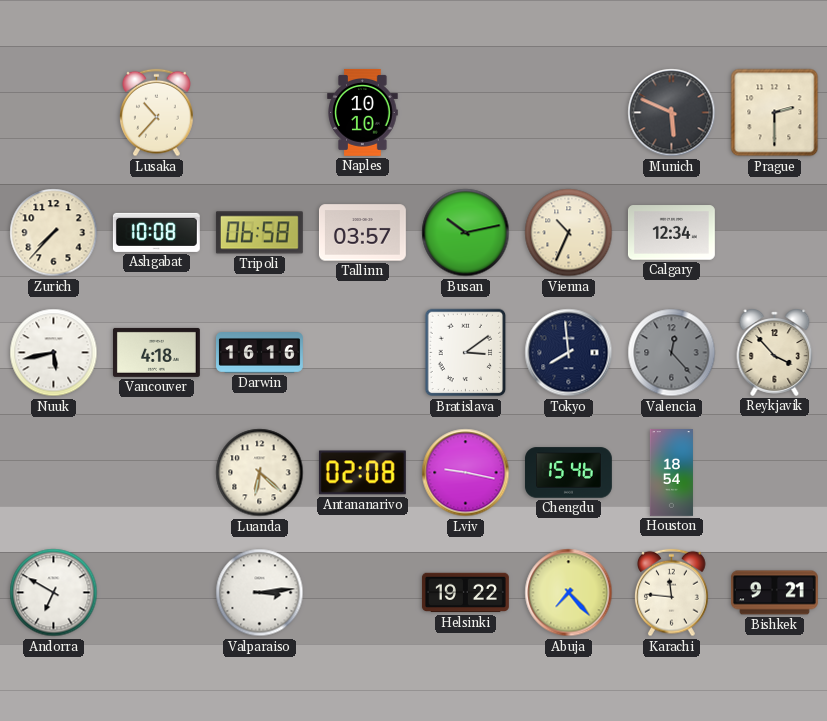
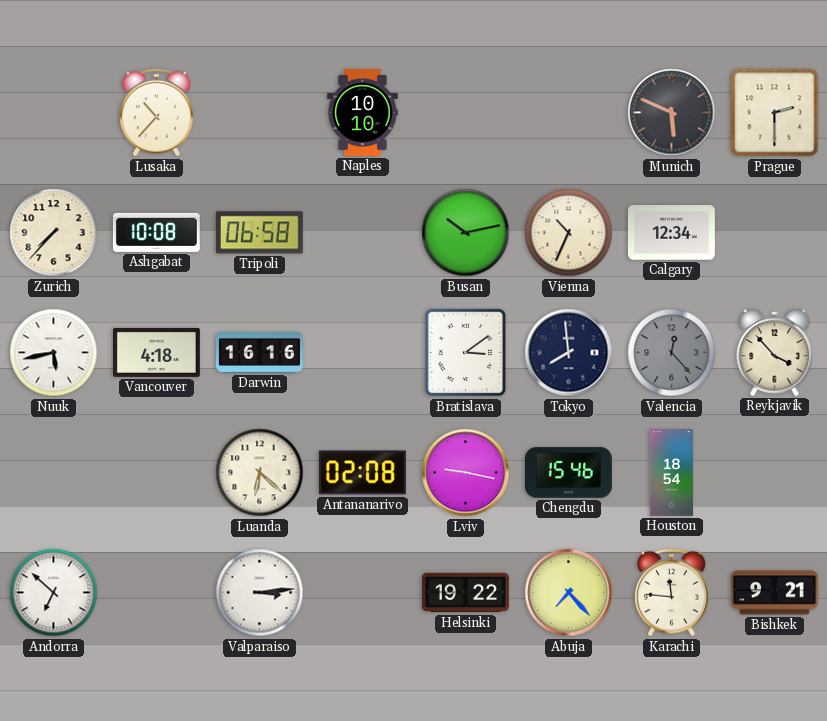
Tallinn: 03:57 -> none (362, 233)
Andorra: 6:50 -> 6:52 (54, 593)
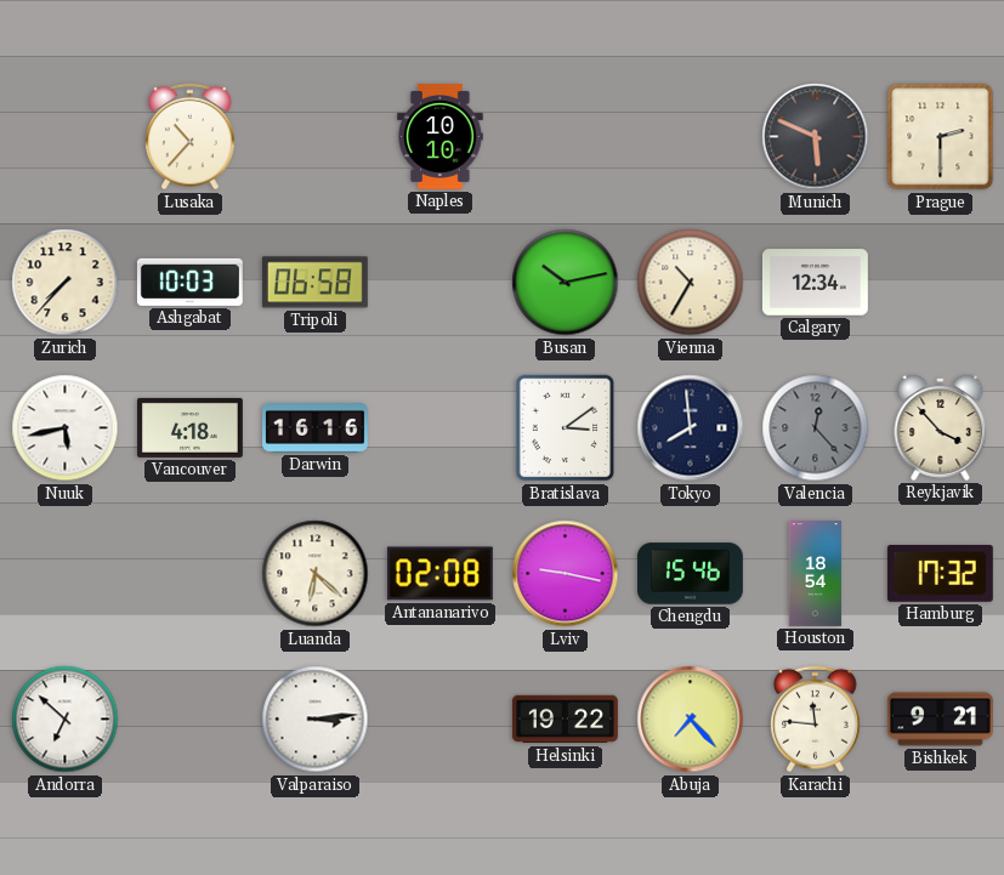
Ashgabat: 10:08 -> 10:03 (189, 282)
Vienna: 10:34 -> 10:35 (691, 283)
Hamburg: none -> 17:32 (940, 574)
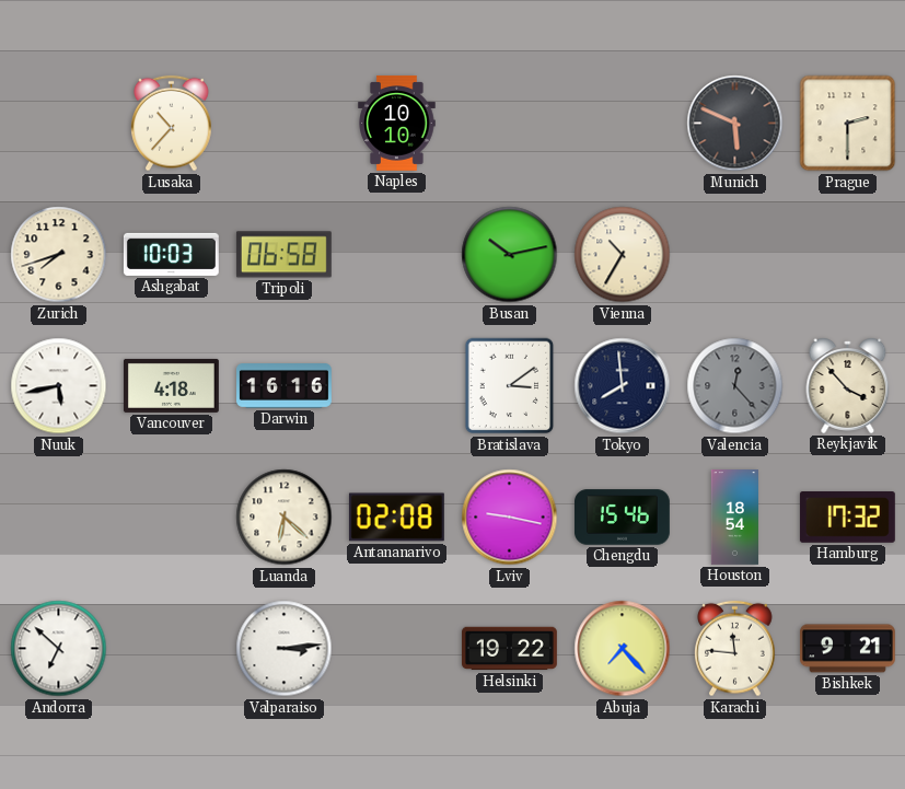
Zurich: 7:37 -> 7:42 (59, 255)
Calgary: 12:34 -> none (815, 283)
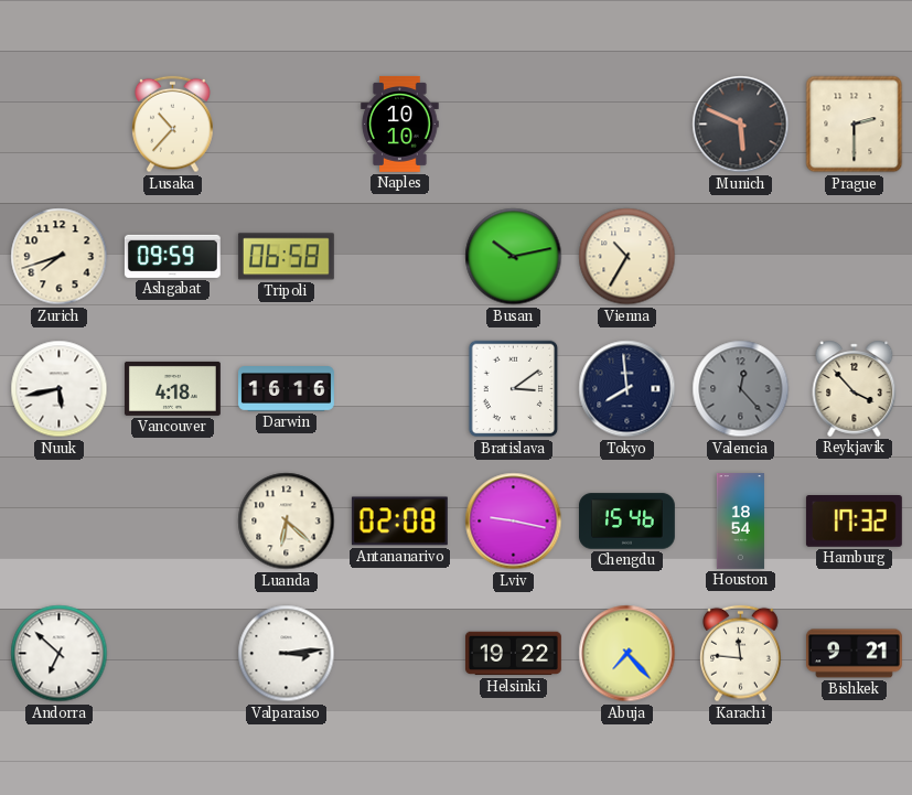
Ashgabat: 10:03 -> 09:59 (172, 256)
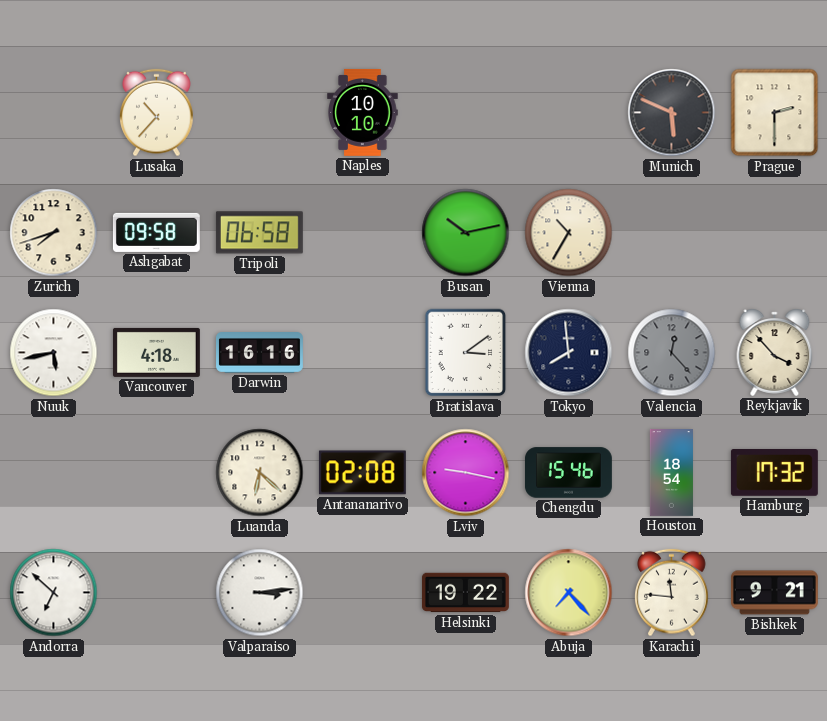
Ashgabat: 09:59 -> 09:58 (156, 232)
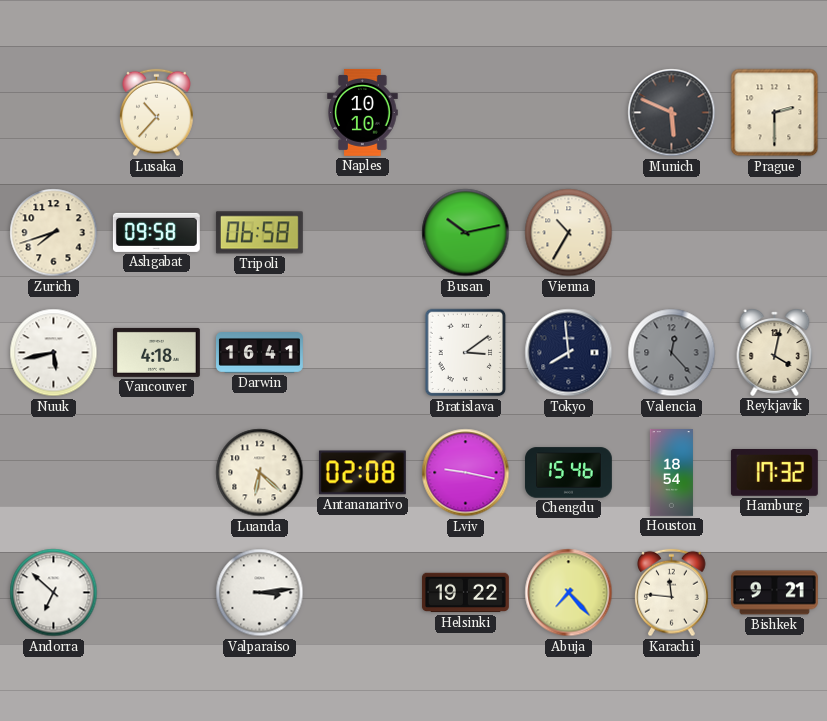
Darwin: 16:16 -> 16:41 (260, 353)
Reykjavik: 3:53 -> 4:02 (775, 352)
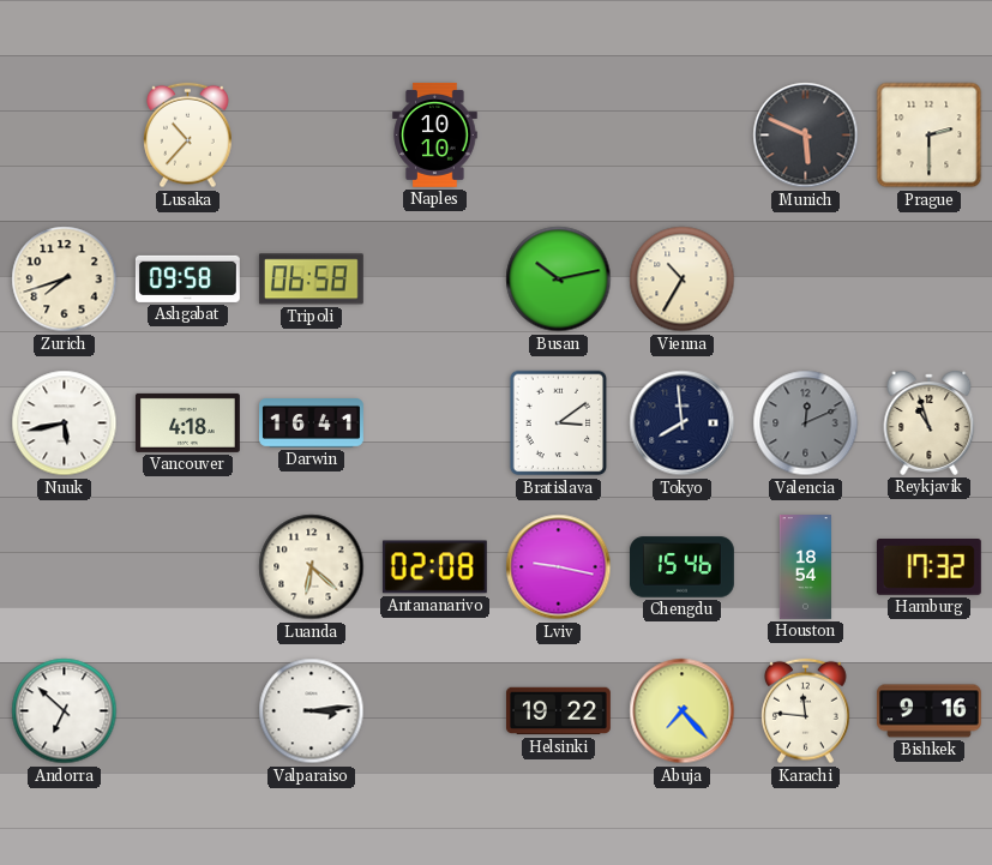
Valencia: 12:23 -> 12:11 (806, 424)
Reykjavik: 4:02 -> 10:57 (930, 422)
Bishkek: 9:21 -> 9:16 (928, 711)
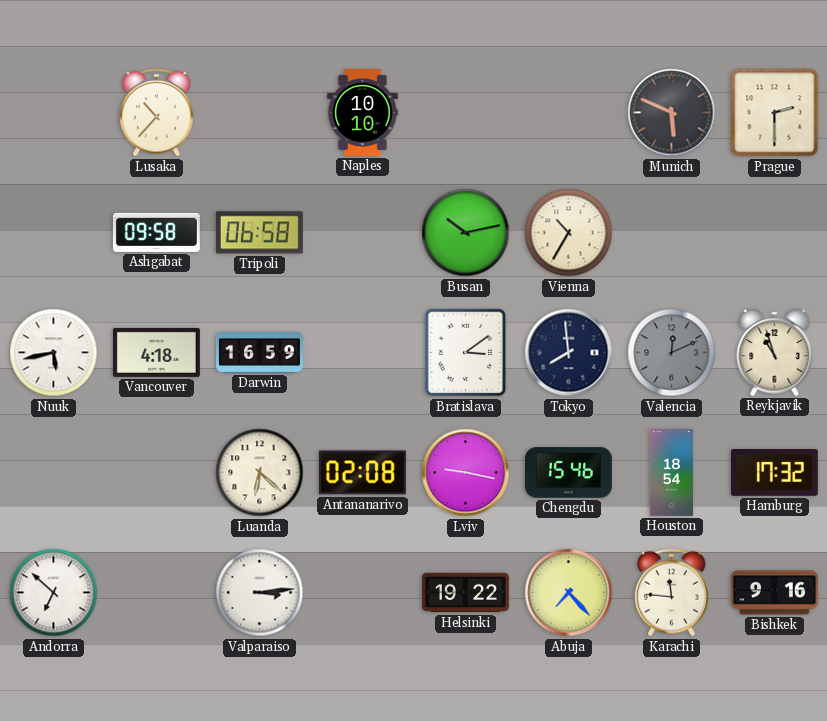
Zurich: 7:42 -> none (65, 280)
Darwin: 16:41 -> 16:59 (260, 353)
